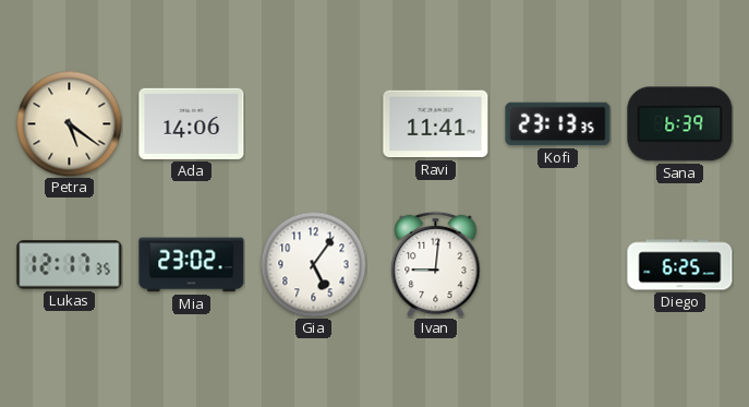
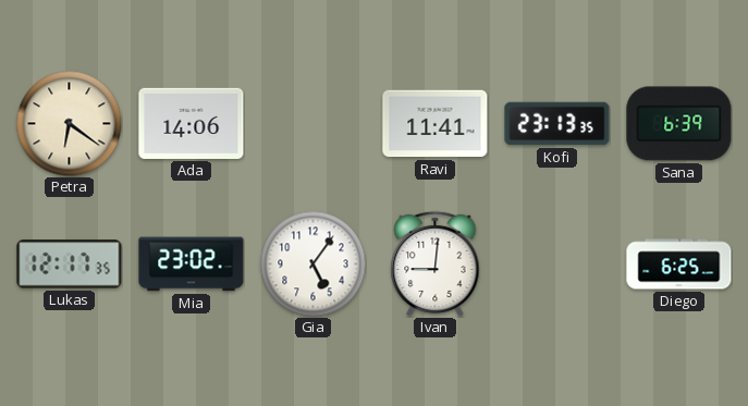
Petra: 5:21 -> 6:21 (69, 123)
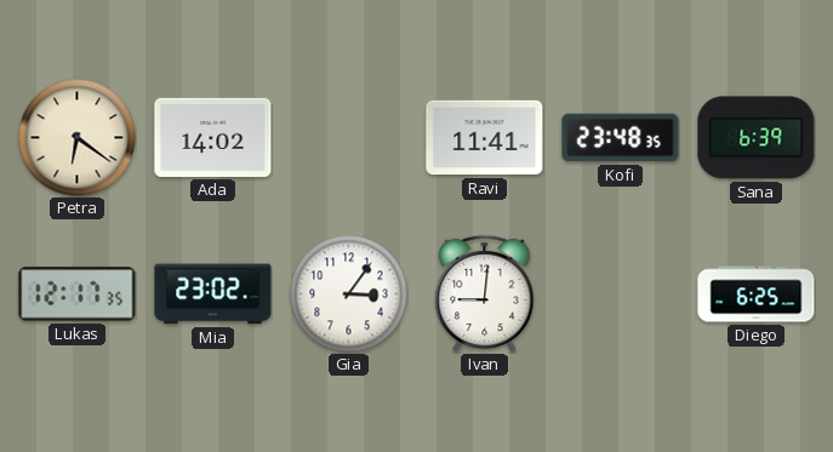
Ada: 14:06 -> 14:02 (213, 137)
Kofi: 23:13 -> 23:48 (621, 138)
Gia: 5:06 -> 3:06 (348, 293)
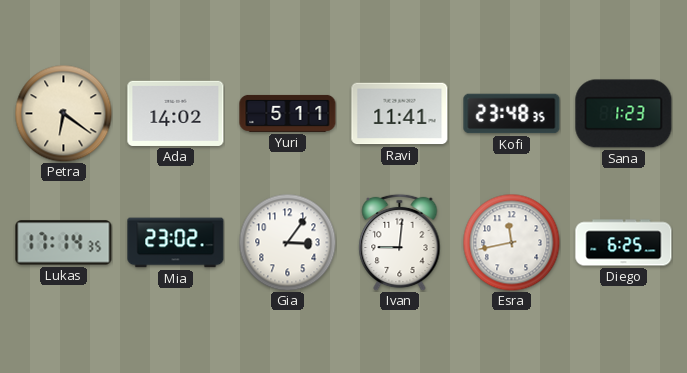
Yuri: none -> 5:11 (288, 113)
Sana: 6:39 -> 1:23 (624, 114)
Lukas: 12:17 -> 17:14 (64, 243)
Esra: none -> 11:43 (511, 242)
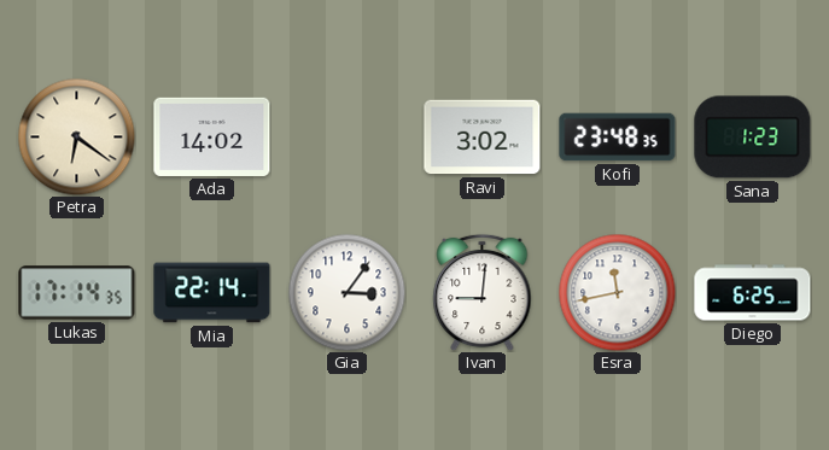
Yuri: 5:11 -> none (288, 113)
Ravi: 11:41 -> 3:02 (483, 138)
Mia: 23:02 -> 22:14 (212, 293)
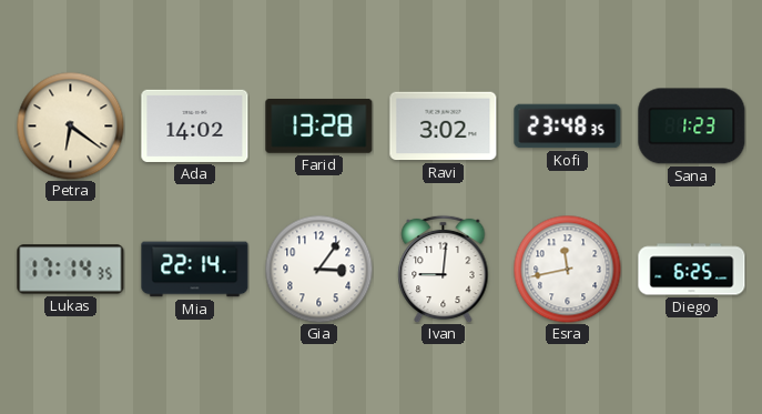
Farid: none -> 13:28 (319, 125)
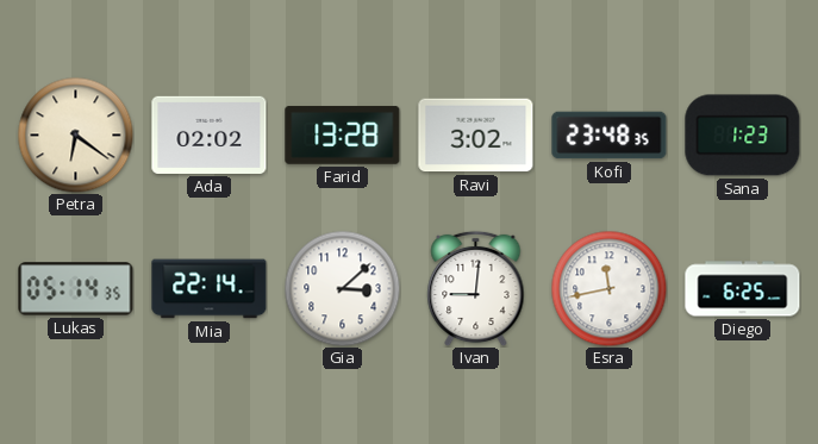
Ada: 14:02 -> 02:02 (210, 135)
Lukas: 17:14 -> 05:14 (76, 289)
Gia: 3:06 -> 3:08 (342, 288)
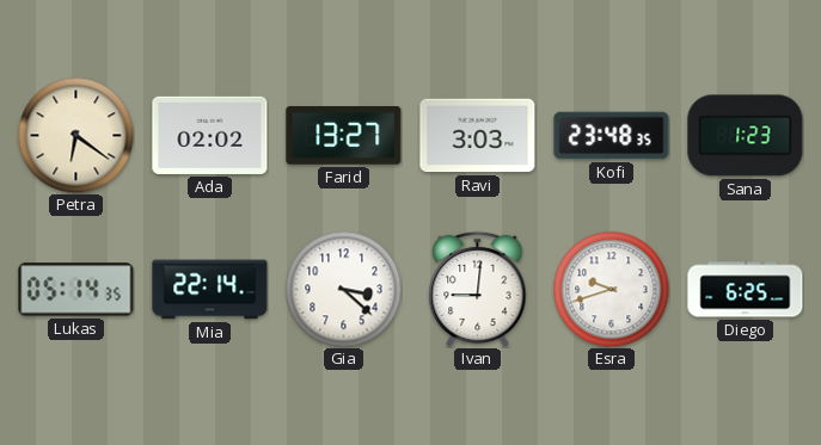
Farid: 13:28 -> 13:27 (344, 135)
Ravi: 3:02 -> 3:03 (478, 136)
Gia: 3:08 -> 3:22 (343, 289)
Esra: 11:43 -> 9:42 (611, 289)
